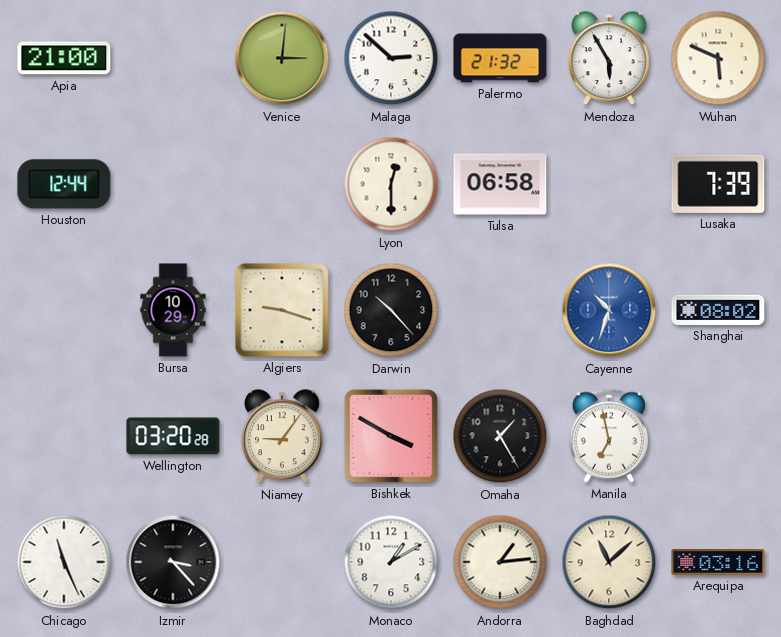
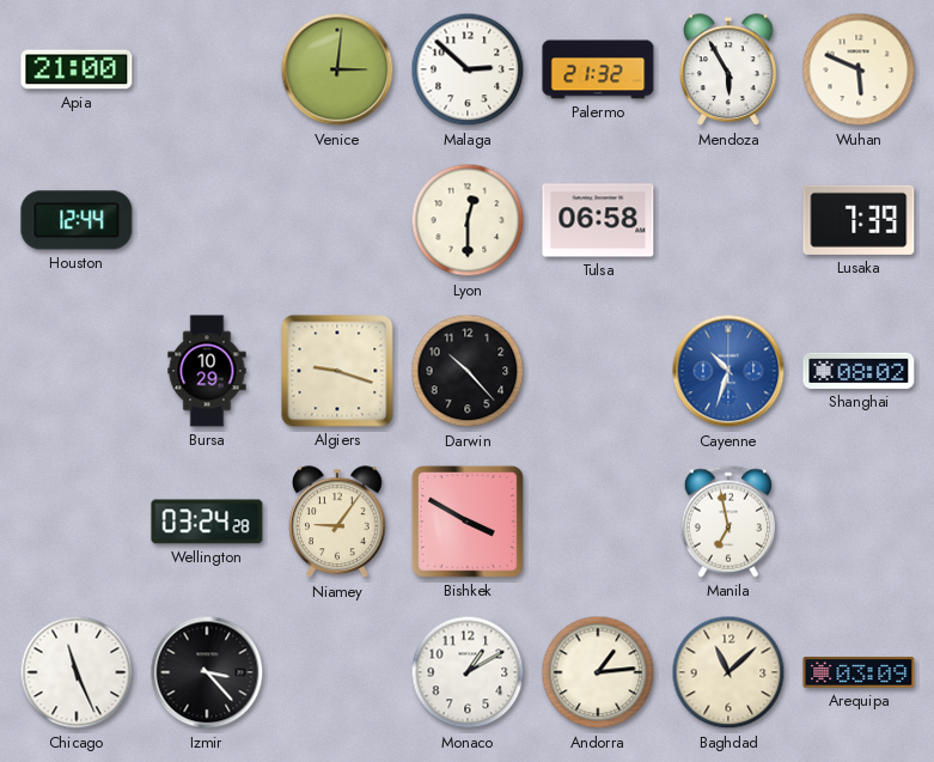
Wellington: 03:20 -> 03:24 (207, 522)
Omaha: 1:25 -> none (500, 436)
Arequipa: 03:16 -> 03:09 (859, 672)
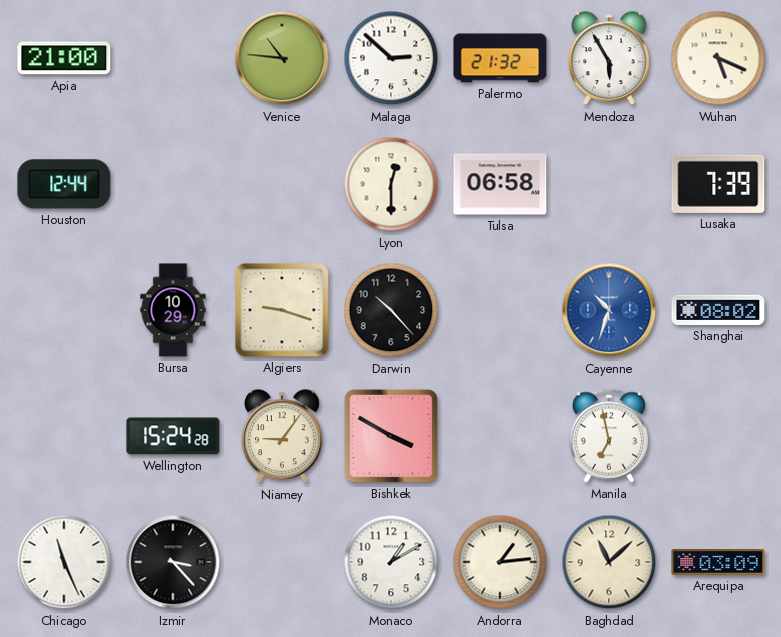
Venice: 3:01 -> 10:46 (282, 58)
Wuhan: 5:49 -> 5:19 (718, 58)
Wellington: 03:24 -> 15:24 (173, 436)
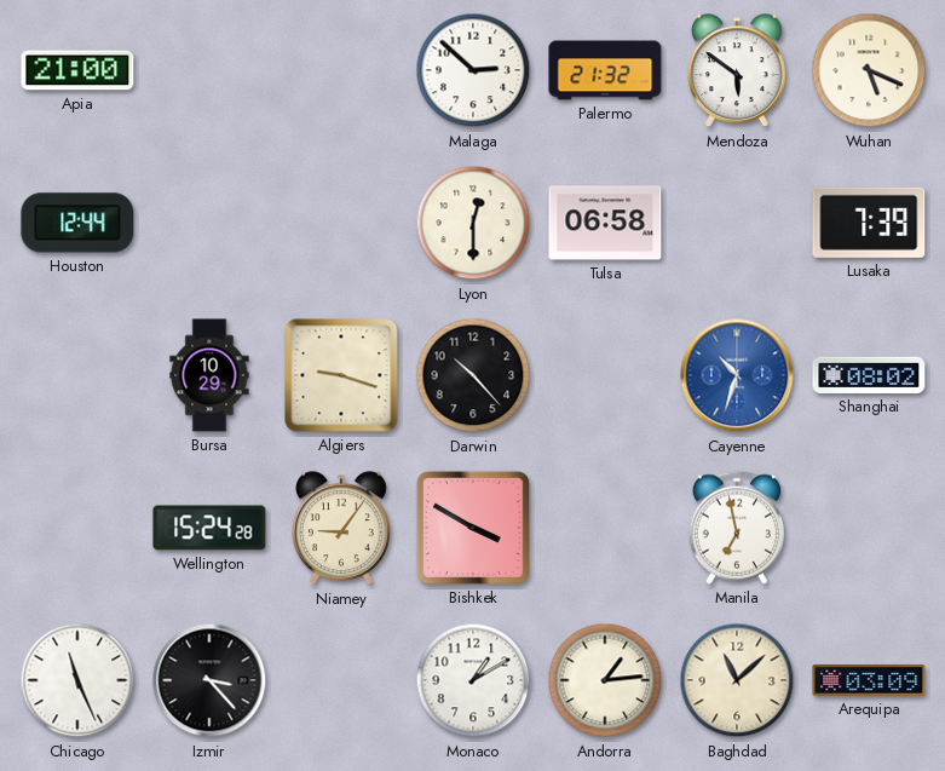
Venice: 10:46 -> none (282, 58)
Mendoza: 5:55 -> 5:51 (738, 71)
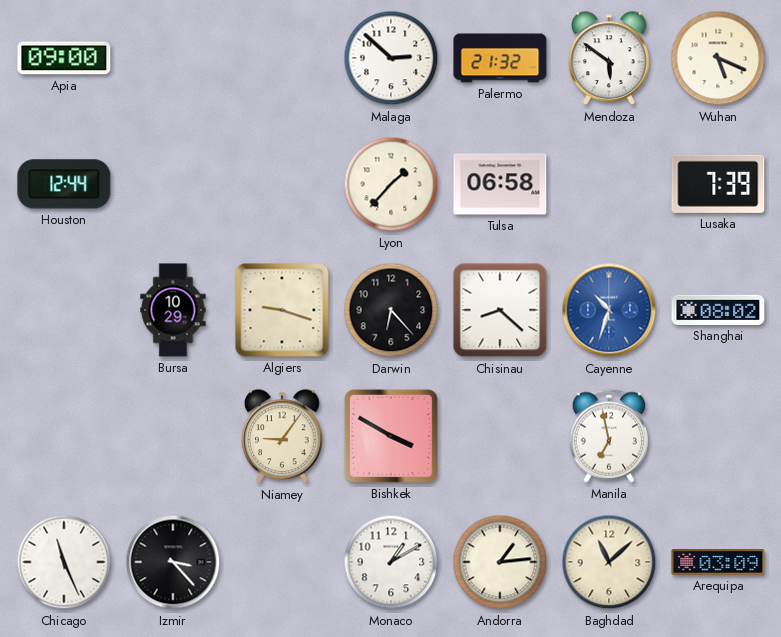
Apia: 21:00 -> 09:00 (64, 58)
Lyon: 12:30 -> 1:37 (391, 184)
Darwin: 10:23 -> 6:23 (391, 310)
Chisinau: none -> 8:22 (500, 310)
Wellington: 15:24 -> none (209, 528)
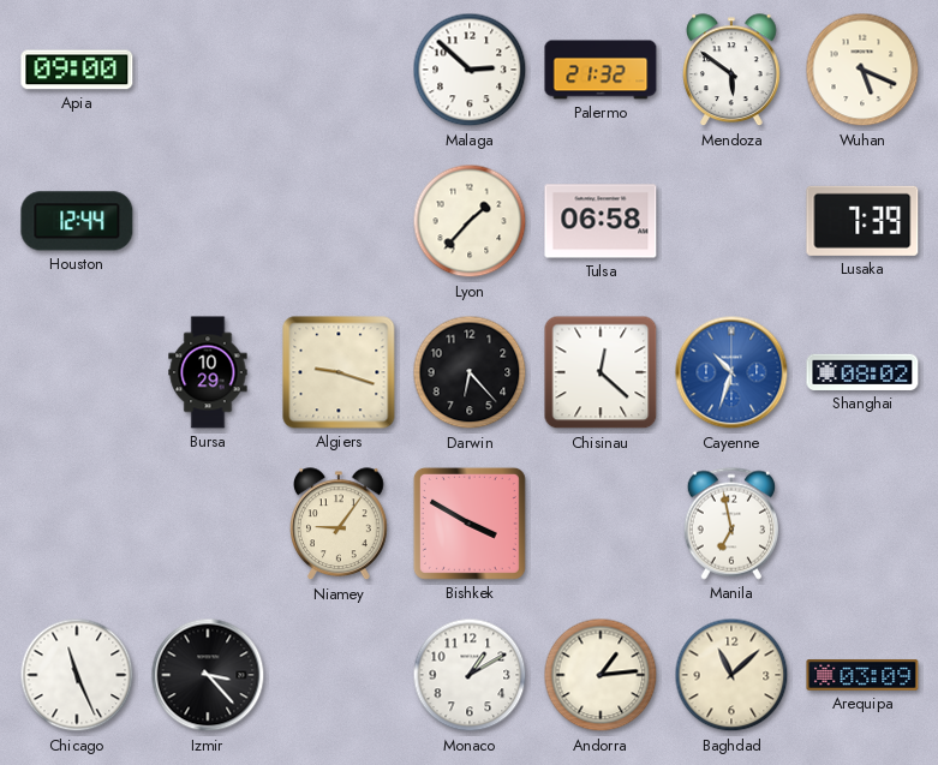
Chisinau: 8:22 -> 12:22 (601, 372)
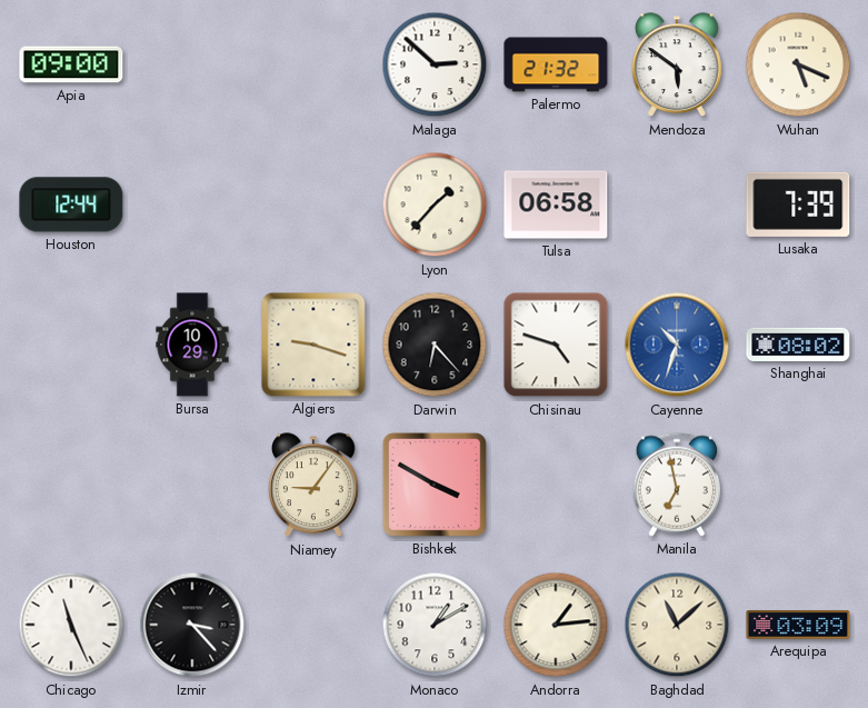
Chisinau: 12:22 -> 4:48 (556, 345)
